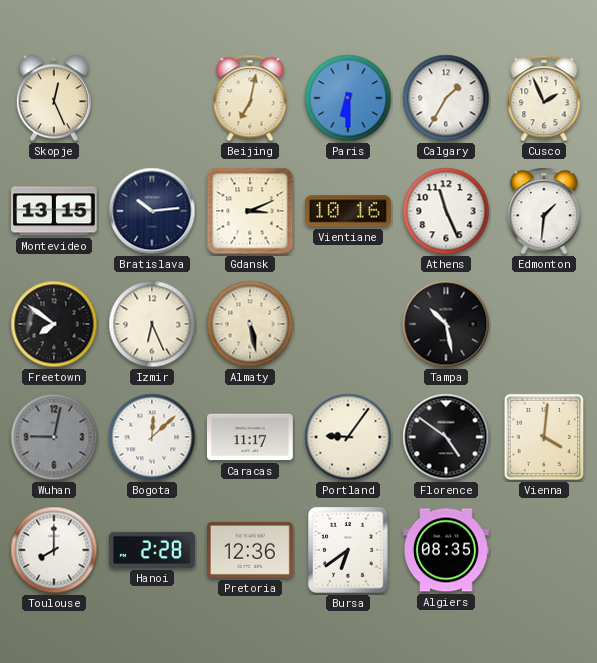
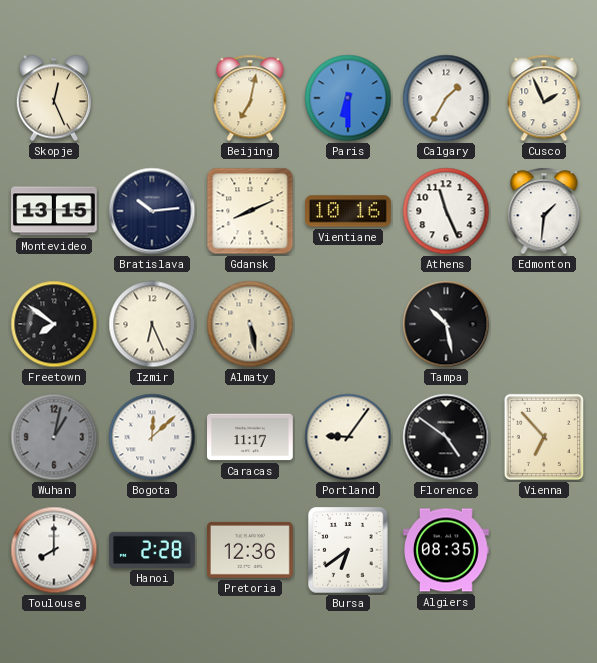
Gdansk: 3:11 -> 8:11 (250, 211)
Wuhan: 9:02 -> 1:02 (54, 437)
Vienna: 4:01 -> 6:53 (544, 437)
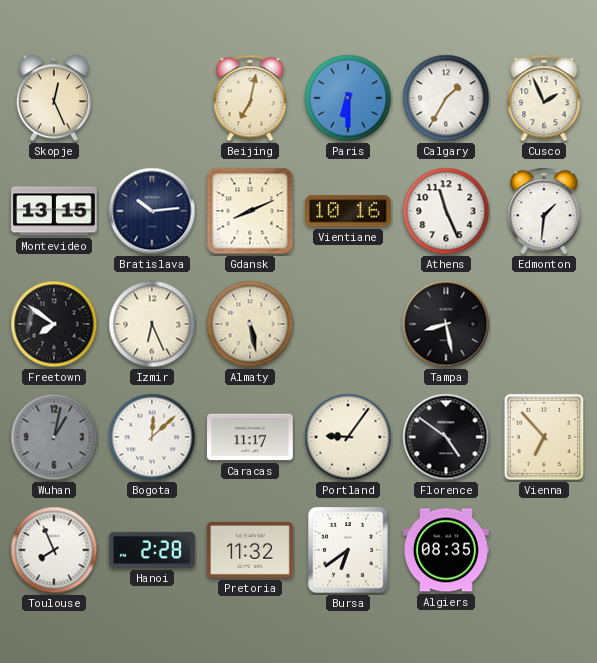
Tampa: 10:28 -> 8:28 (446, 324)
Toulouse: 8:00 -> 7:56 (54, 550)
Pretoria: 12:36 -> 11:32 (251, 550)
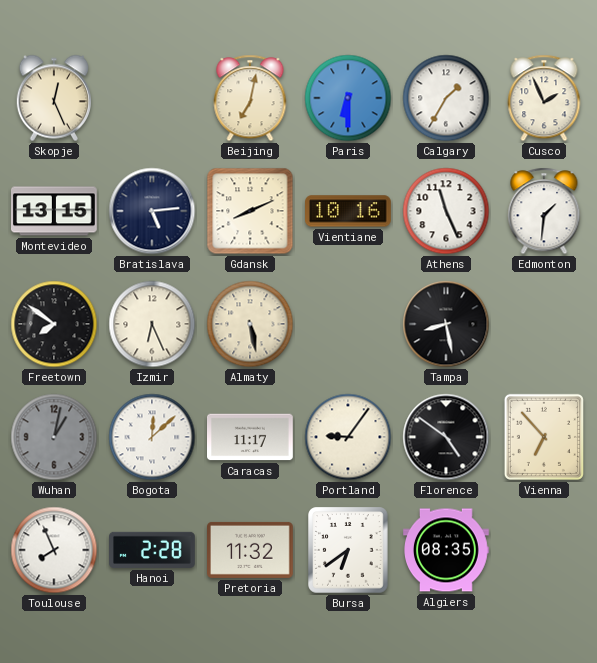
Bratislava: 10:14 -> 5:14 (152, 211)
